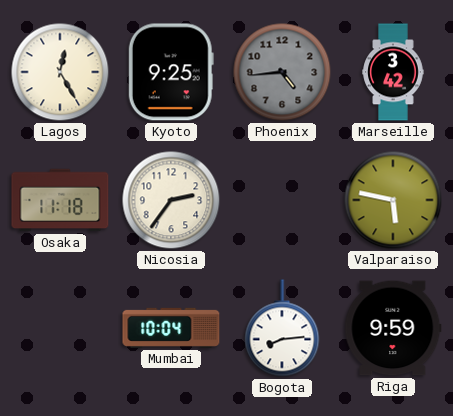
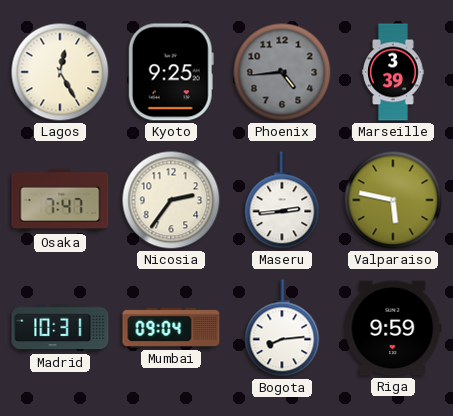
Marseille: 3:42 -> 3:39 (393, 72)
Osaka: 11:18 -> 7:47 (60, 200)
Maseru: none -> 2:44 (282, 200)
Madrid: none -> 10:31 (60, 328)
Mumbai: 10:04 -> 09:04 (171, 328)
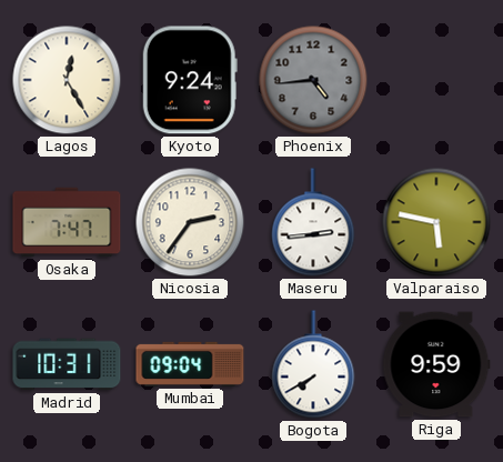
Kyoto: 9:25 -> 9:24 (190, 80)
Marseille: 3:39 -> none (393, 72)
Bogota: 8:14 -> 7:40 (313, 364)
